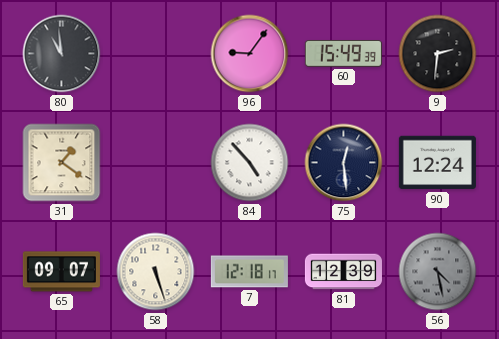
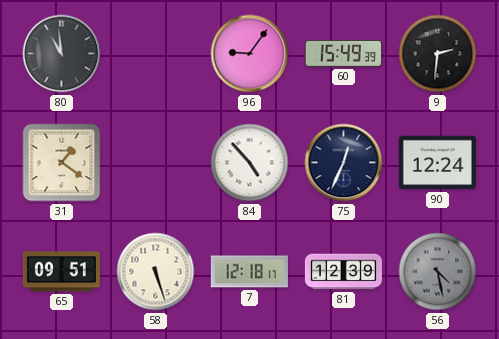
75: 12:29 -> 12:34 (344, 163)
65: 09:07 -> 09:51 (61, 272)
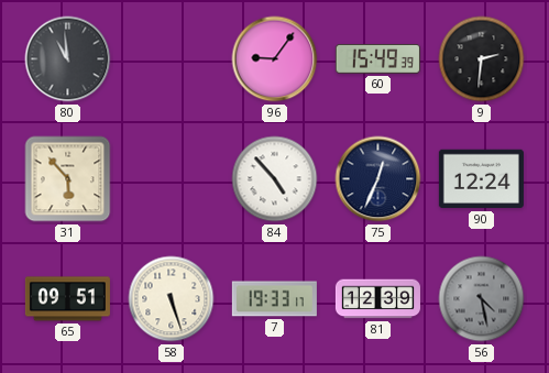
31: 1:21 -> 5:53 (68, 179)
7: 12:18 -> 19:33 (274, 299)
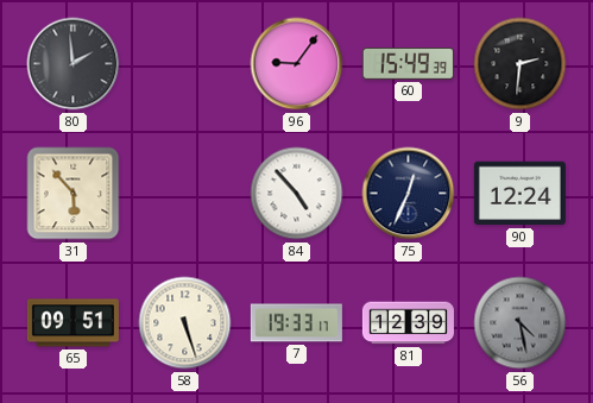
80: 10:59 -> 1:59 (74, 64)
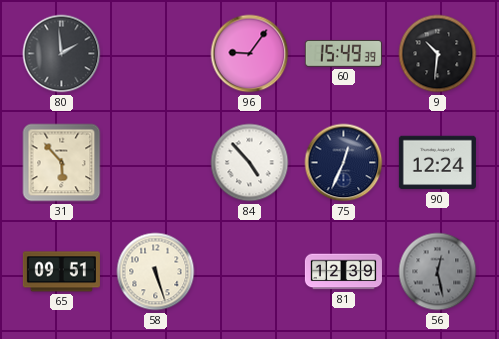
9: 2:31 -> 10:31 (438, 54)
7: 19:33 -> none (296, 323)
56: 4:28 -> 12:28 (438, 272)
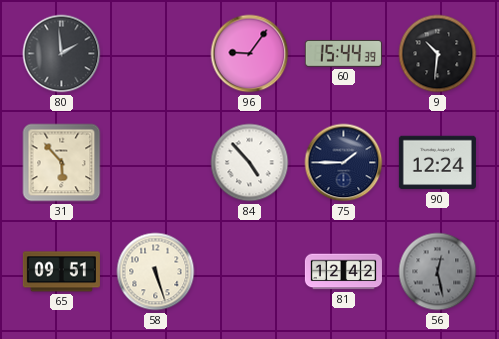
60: 15:49 -> 15:44 (343, 54)
75: 12:34 -> 1:45 (344, 163)
81: 12:39 -> 12:42 (343, 272)
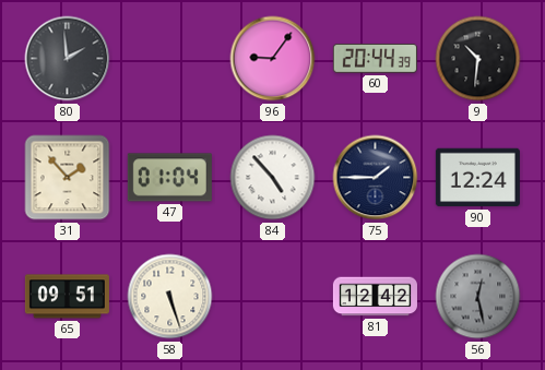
60: 15:44 -> 20:44 (375, 59)
31: 5:53 -> 1:53 (68, 178)
47: none -> 01:04 (169, 178)
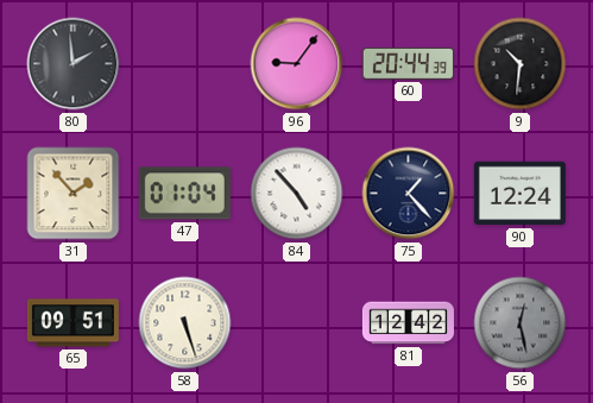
75: 1:45 -> 1:23 (409, 194)
